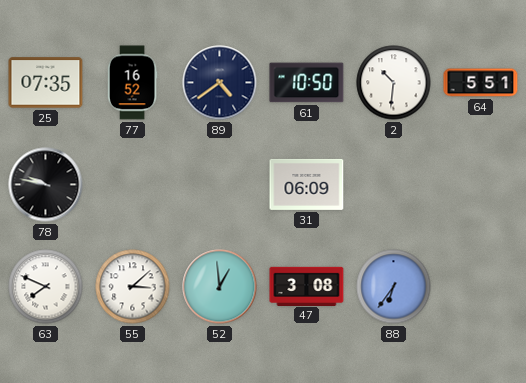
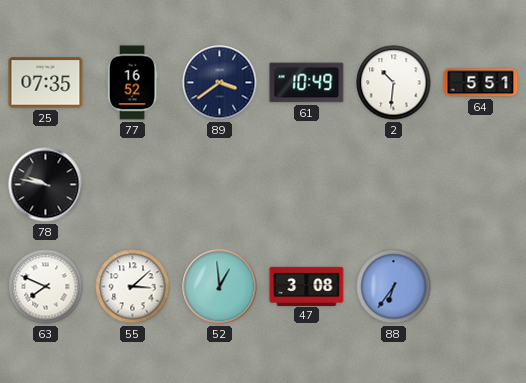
89: 4:39 -> 3:39 (220, 83)
61: 10:50 -> 10:49 (307, 83)
31: 06:09 -> none (307, 184)
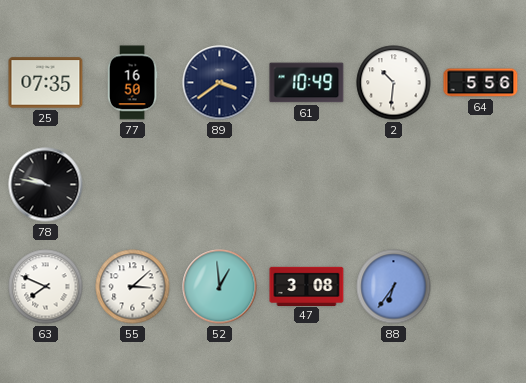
77: 16:52 -> 16:50 (132, 83)
64: 5:51 -> 5:56 (481, 83)
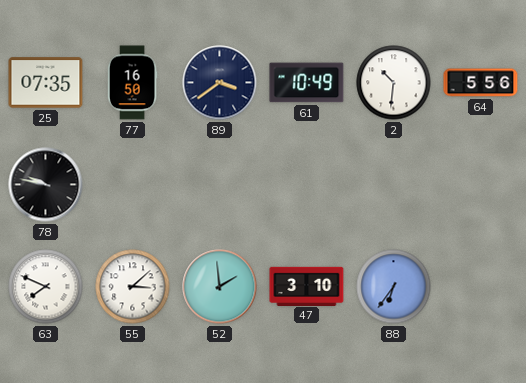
52: 12:59 -> 1:59 (220, 287)
47: 3:08 -> 3:10 (307, 286)
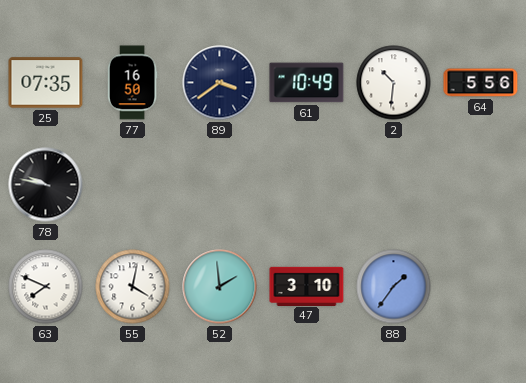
55: 3:08 -> 4:02 (133, 287)
88: 6:36 -> 1:36 (394, 287)
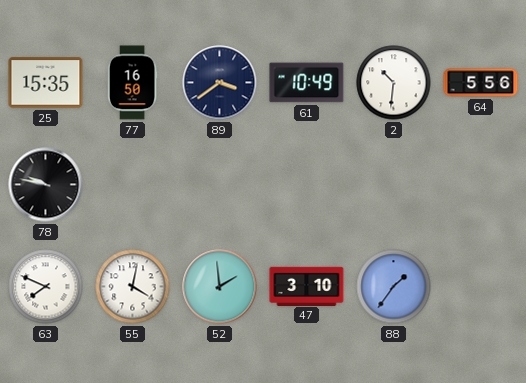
25: 07:35 -> 15:35 (46, 83)
